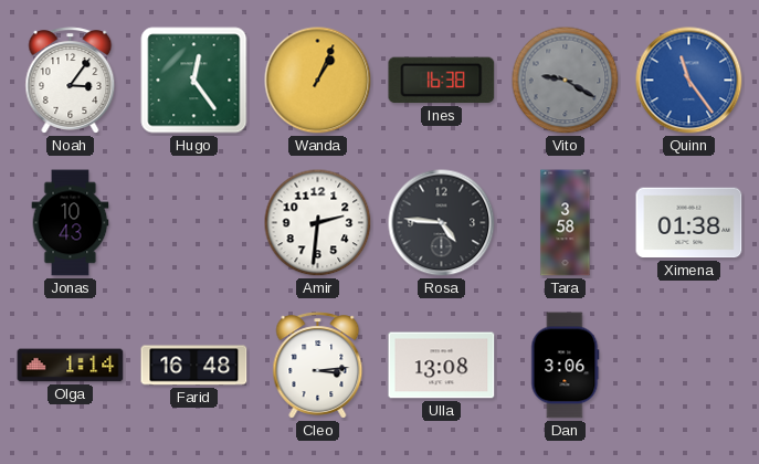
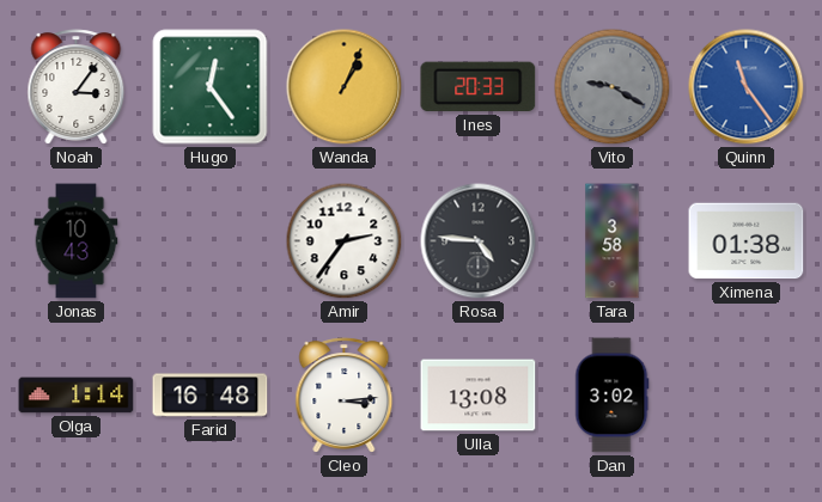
Ines: 16:38 -> 20:33 (479, 87)
Amir: 2:31 -> 2:36 (345, 241)
Dan: 3:06 -> 3:02 (613, 396)
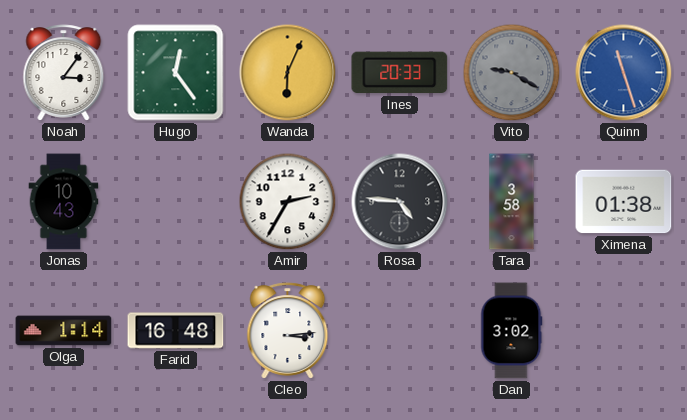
Wanda: 1:04 -> 6:04 (288, 73)
Quinn: 11:24 -> 11:27 (624, 73)
Amir: 2:36 -> 2:35 (288, 202)
Ulla: 13:08 -> none (479, 396)
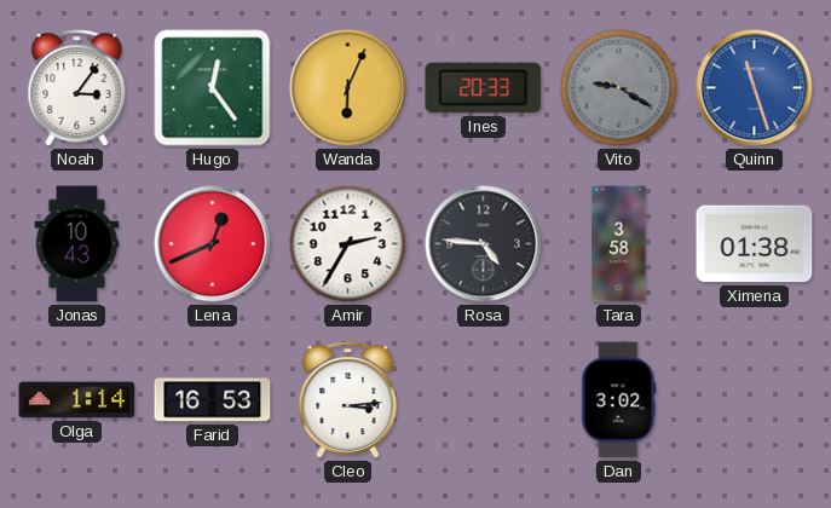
Lena: none -> 12:41 (213, 244)
Farid: 16:48 -> 16:53 (213, 400)
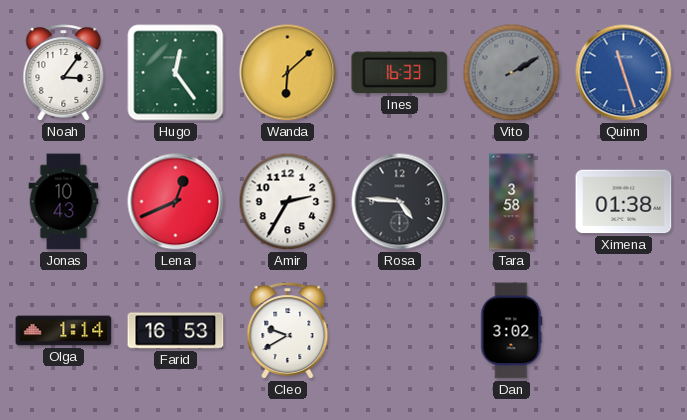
Wanda: 6:04 -> 6:08 (288, 73)
Ines: 20:33 -> 16:33 (400, 73)
Vito: 9:20 -> 2:10 (512, 73)
Cleo: 3:14 -> 9:40 (288, 331)
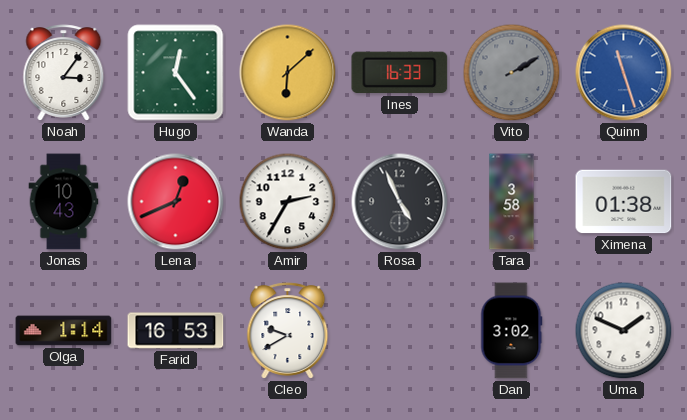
Rosa: 4:46 -> 4:56 (400, 202)
Uma: none -> 1:49 (624, 331)
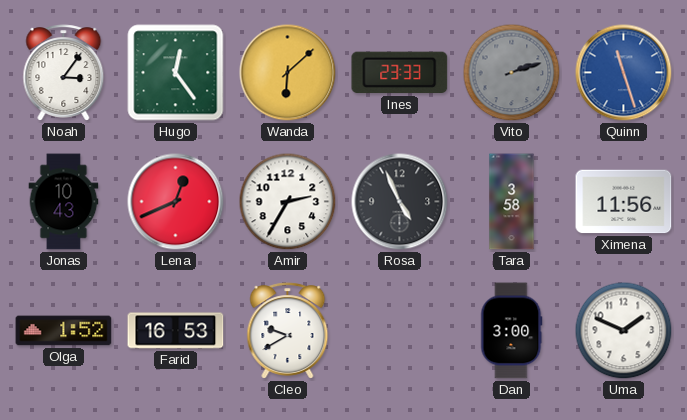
Ines: 16:33 -> 23:33 (400, 73)
Vito: 2:10 -> 2:12 (512, 73)
Ximena: 01:38 -> 11:56 (624, 202)
Olga: 1:14 -> 1:52 (64, 331)
Dan: 3:02 -> 3:00 (512, 331)
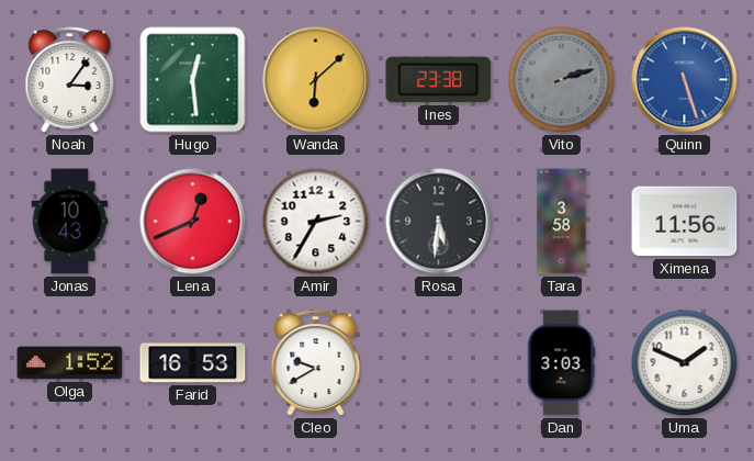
Hugo: 12:24 -> 12:29 (193, 80)
Ines: 23:33 -> 23:38 (439, 80)
Quinn: 11:27 -> 5:27 (685, 80)
Rosa: 4:56 -> 5:31 (439, 222)
Dan: 3:00 -> 3:03 (562, 363)
